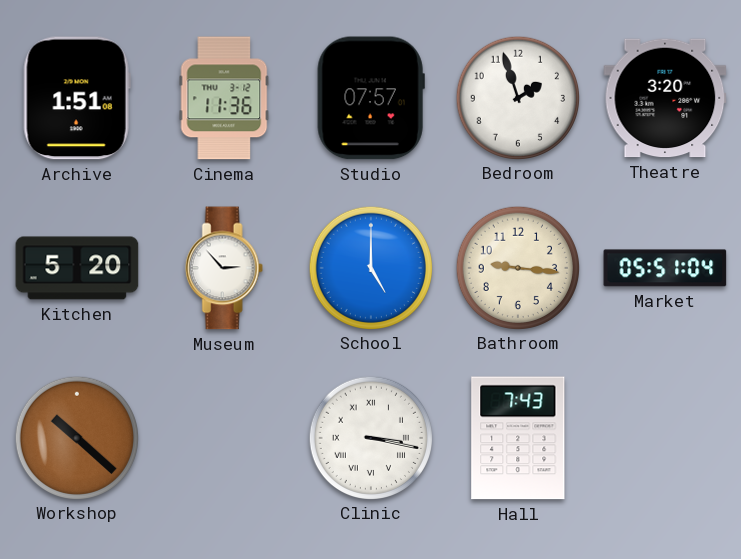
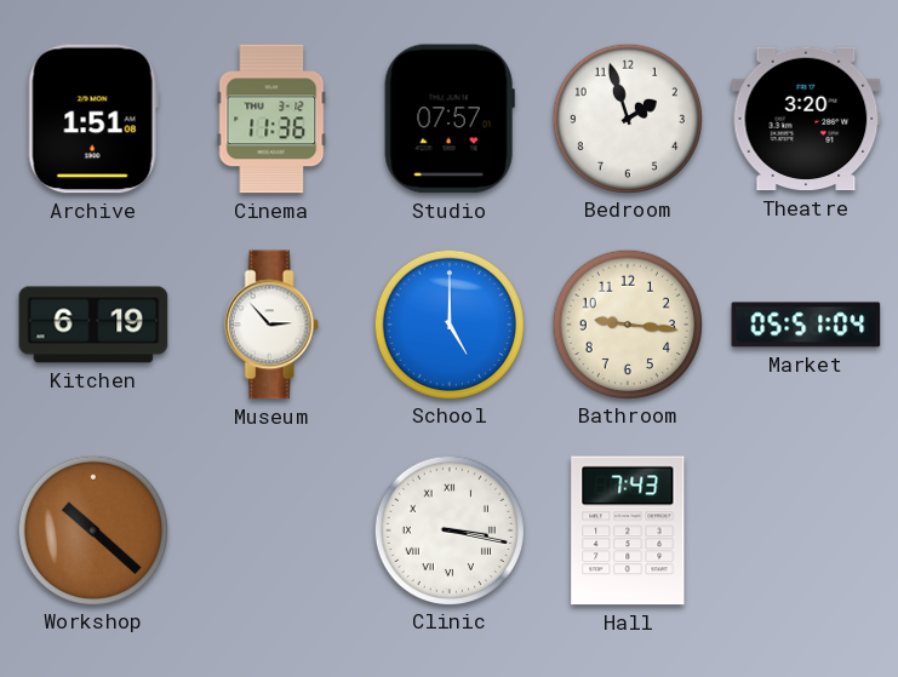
Kitchen: 5:20 -> 6:19 (93, 325)
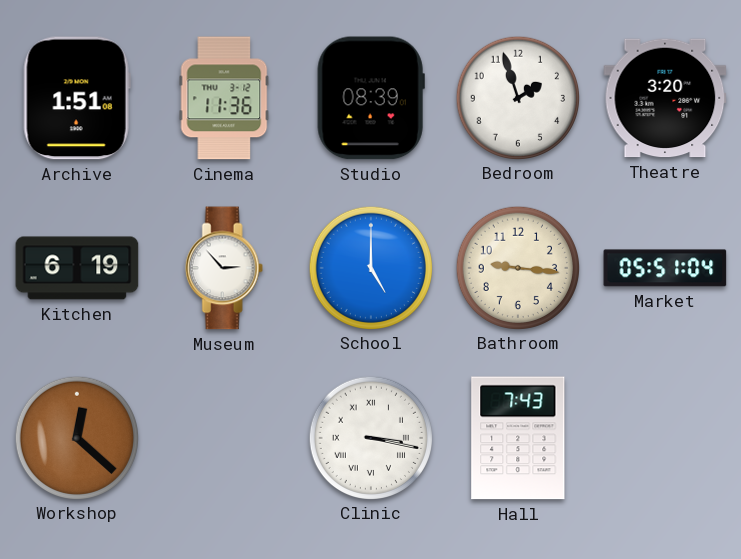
Studio: 07:57 -> 08:39 (371, 98)
Workshop: 10:22 -> 12:22 (76, 437)
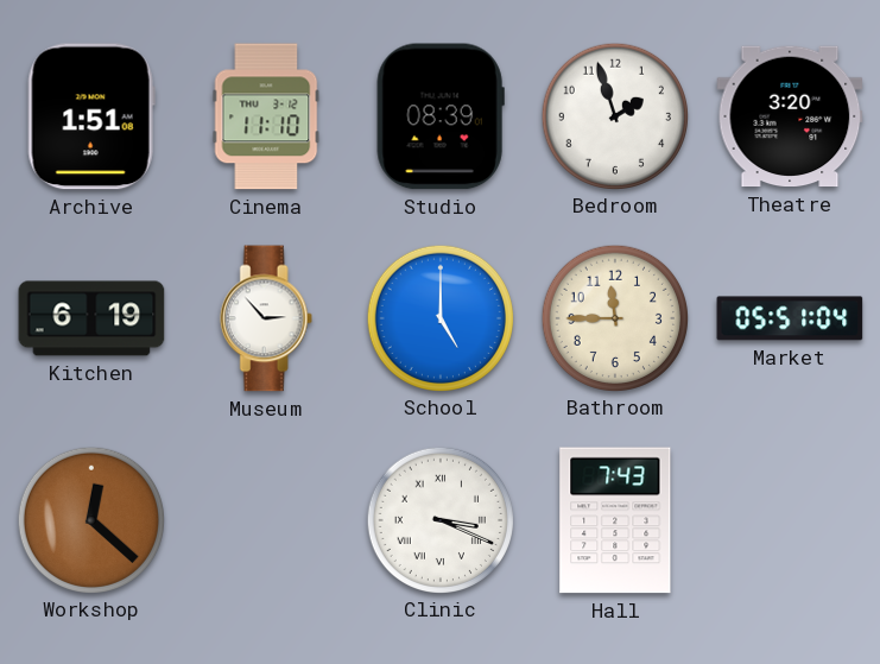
Cinema: 11:36 -> 11:10 (266, 116)
Bathroom: 9:16 -> 11:45 (614, 317)
Clinic: 3:17 -> 3:19 (439, 519)
